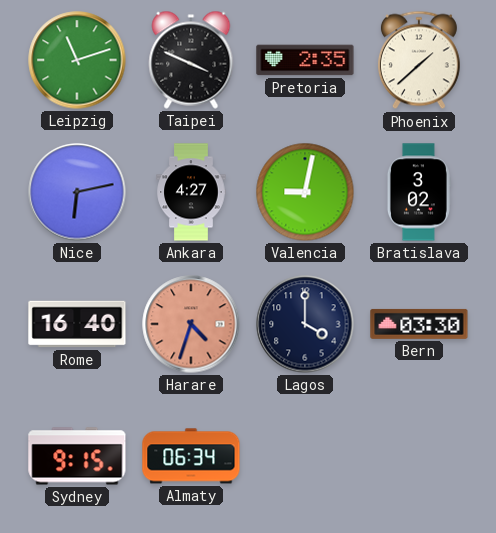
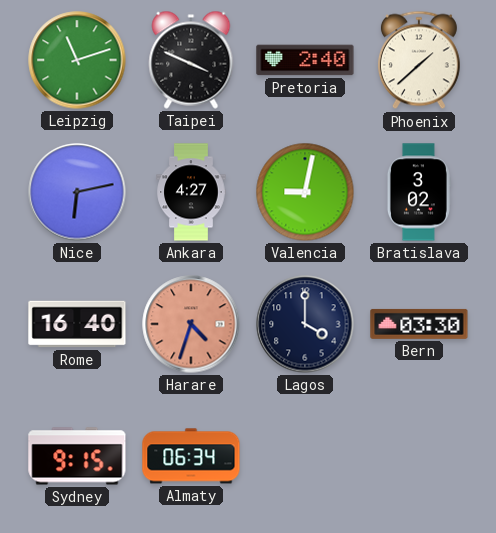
Pretoria: 2:35 -> 2:40 (305, 60)
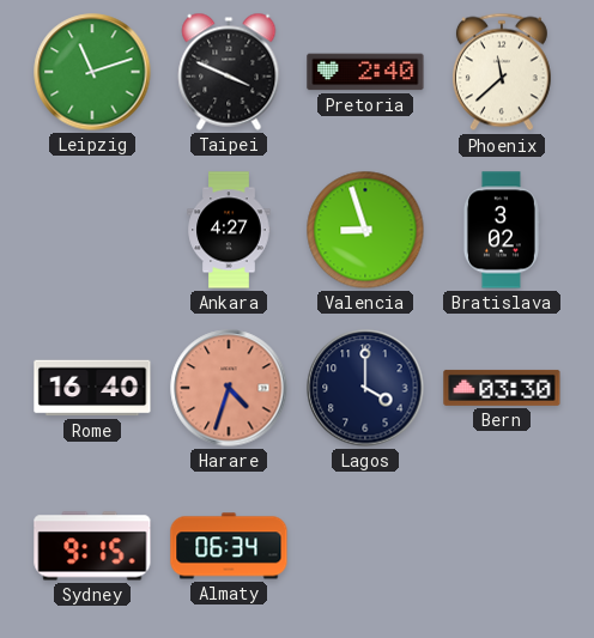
Phoenix: 1:38 -> 11:38 (502, 72)
Nice: 6:13 -> none (77, 192)
Valencia: 9:02 -> 8:57 (365, 230)
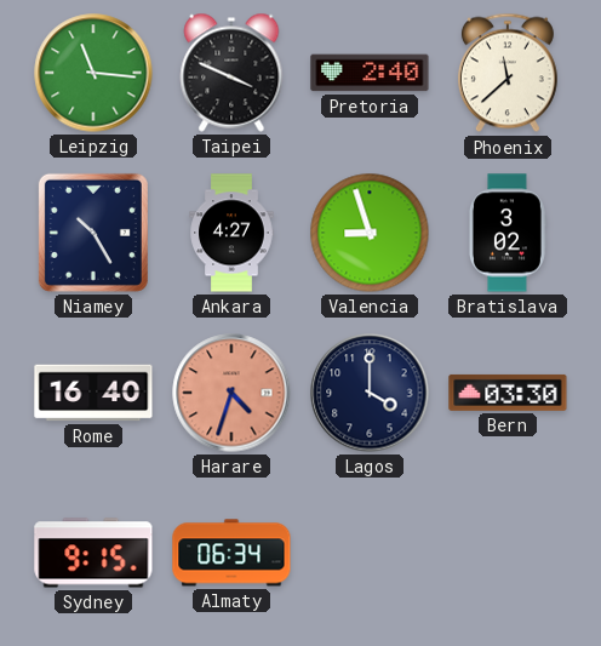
Leipzig: 11:12 -> 11:16 (93, 73)
Niamey: none -> 10:25 (93, 233)
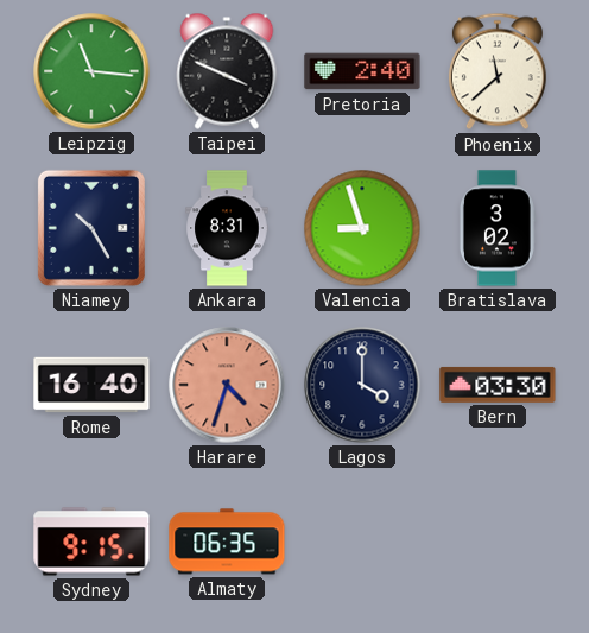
Ankara: 4:27 -> 8:31 (227, 228)
Almaty: 06:34 -> 06:35 (227, 542)
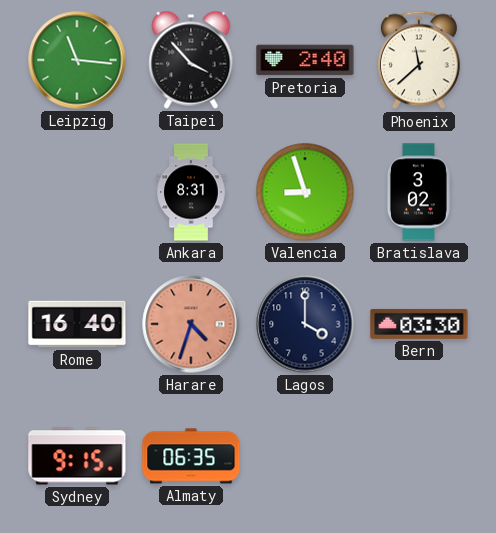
Taipei: 3:49 -> 3:53 (191, 60)
Niamey: 10:25 -> none (91, 228)
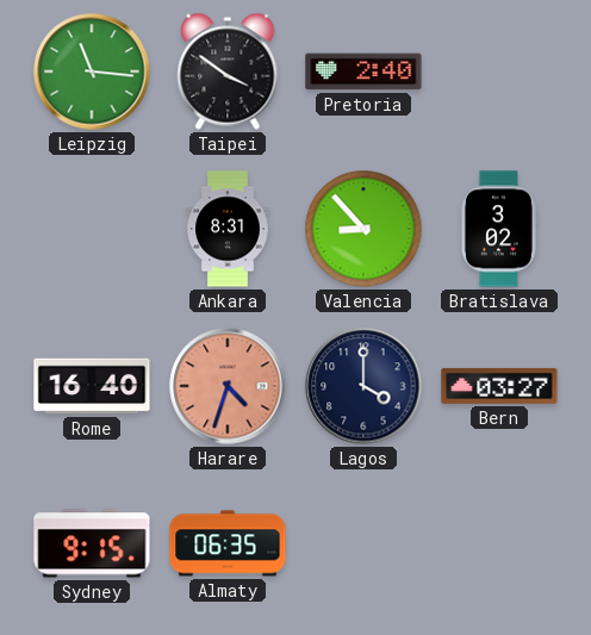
Taipei: 3:53 -> 3:51 (228, 71)
Phoenix: 11:38 -> none (419, 60)
Valencia: 8:57 -> 8:53 (363, 229)
Bern: 03:30 -> 03:27 (499, 386)
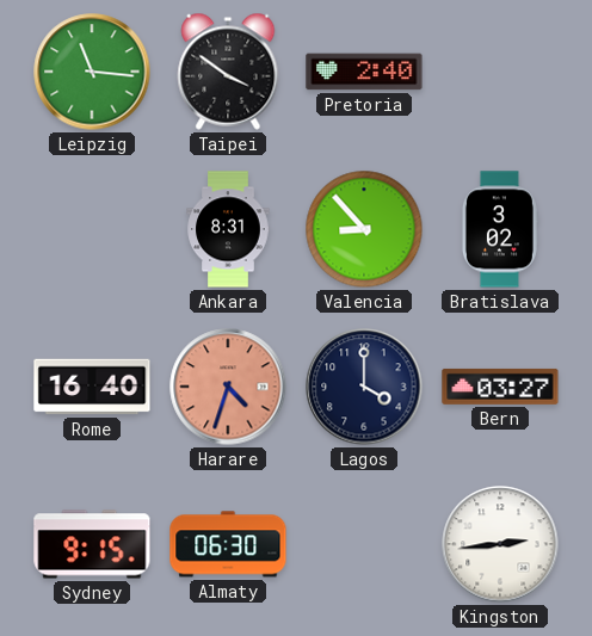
Almaty: 06:35 -> 06:30 (228, 544)
Kingston: none -> 2:44 (500, 544)
